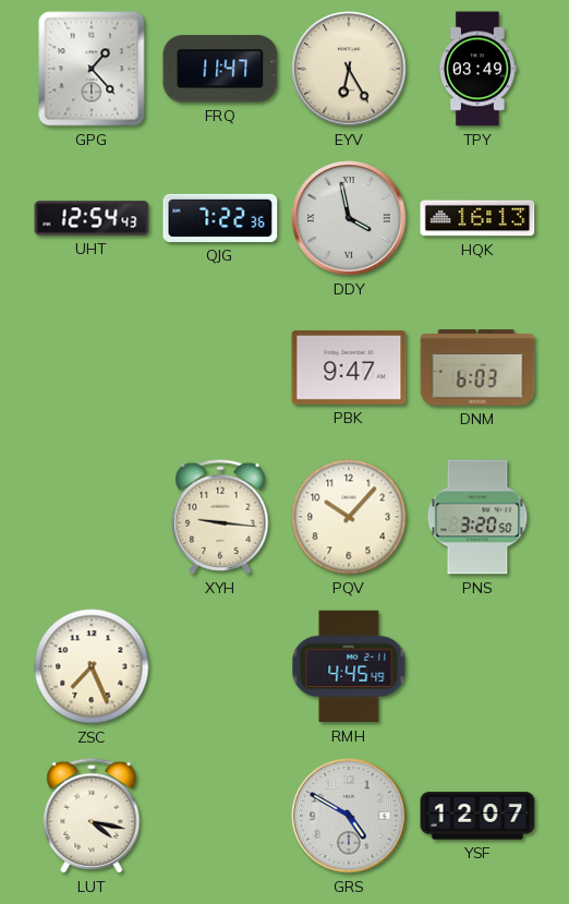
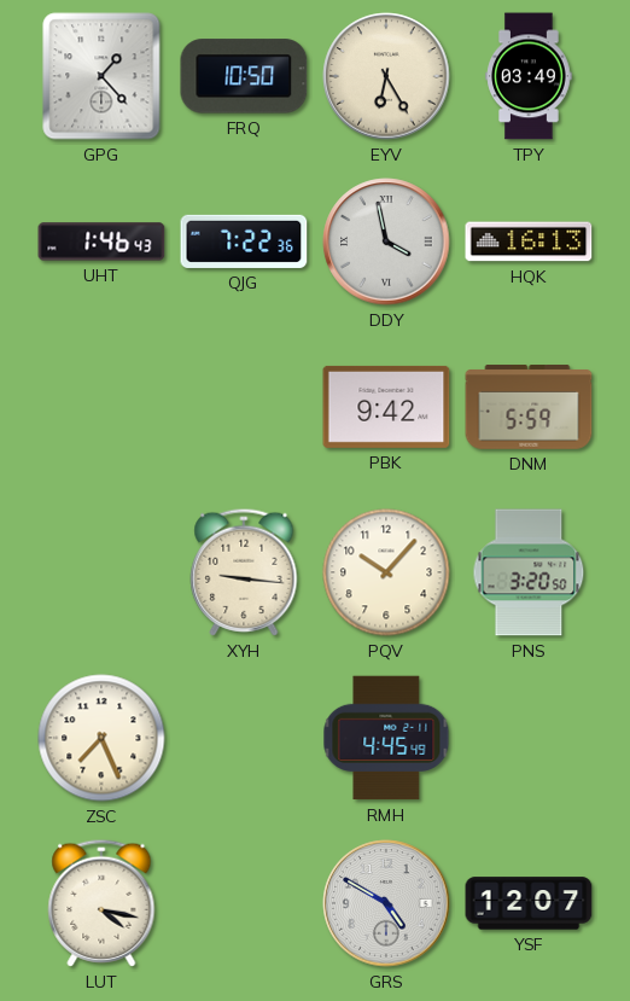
FRQ: 11:47 -> 10:50 (244, 76)
UHT: 12:54 -> 1:46 (101, 241)
PBK: 9:47 -> 9:42 (386, 407)
DNM: 6:03 -> 5:59 (529, 407)
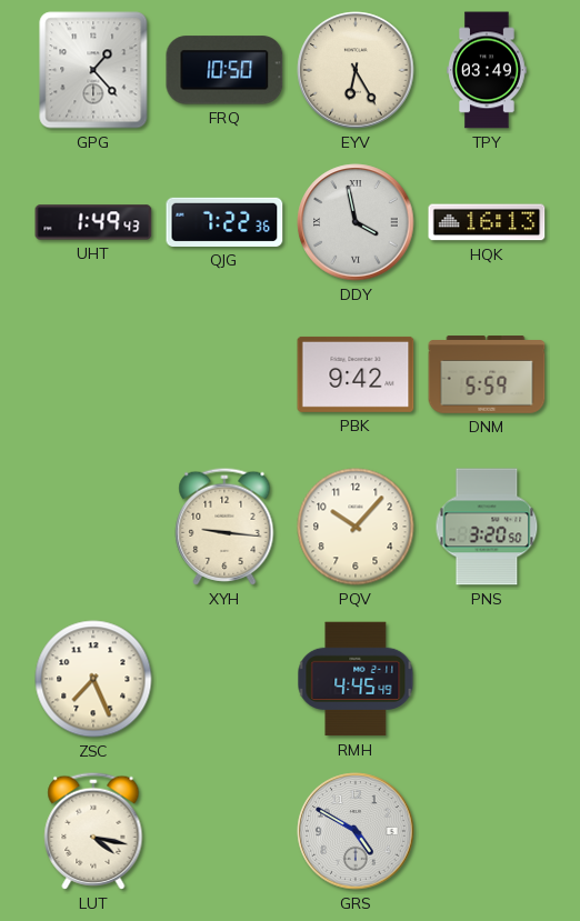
UHT: 1:46 -> 1:49 (93, 222)
YSF: 12:07 -> none (529, 903)
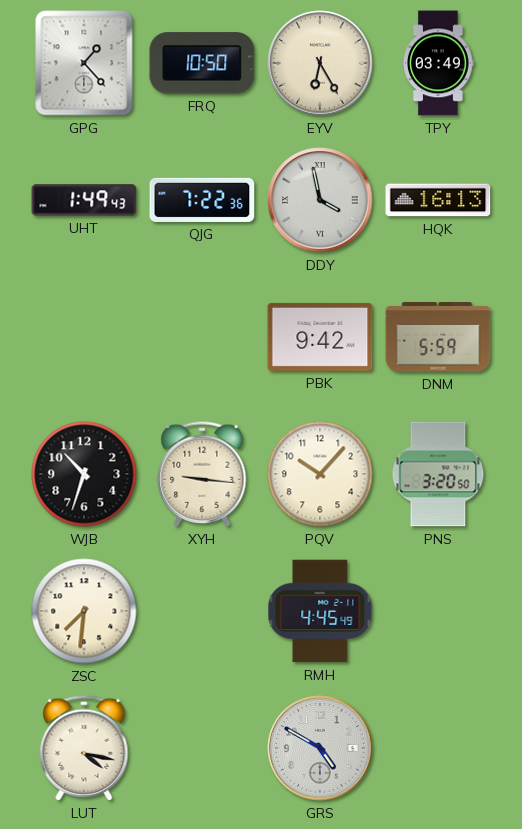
WJB: none -> 10:33 (84, 474)
ZSC: 7:26 -> 7:31 (84, 611)
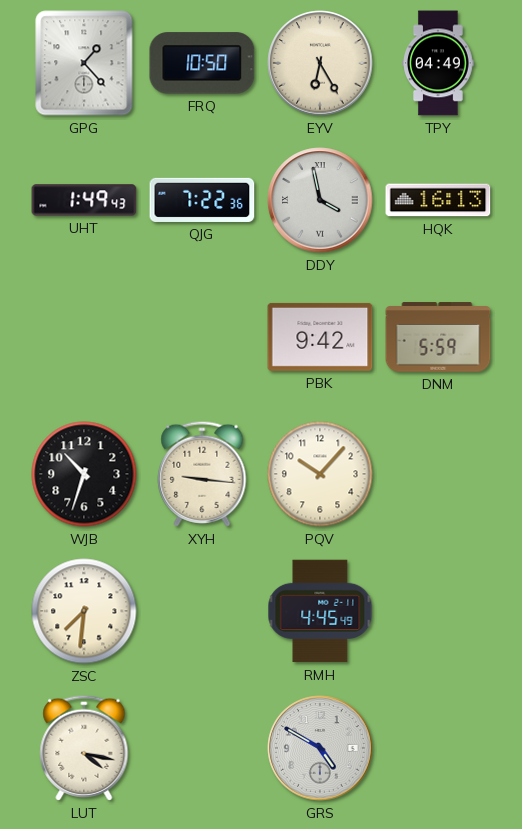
TPY: 03:49 -> 04:49 (438, 63)
PNS: 3:20 -> none (438, 474)
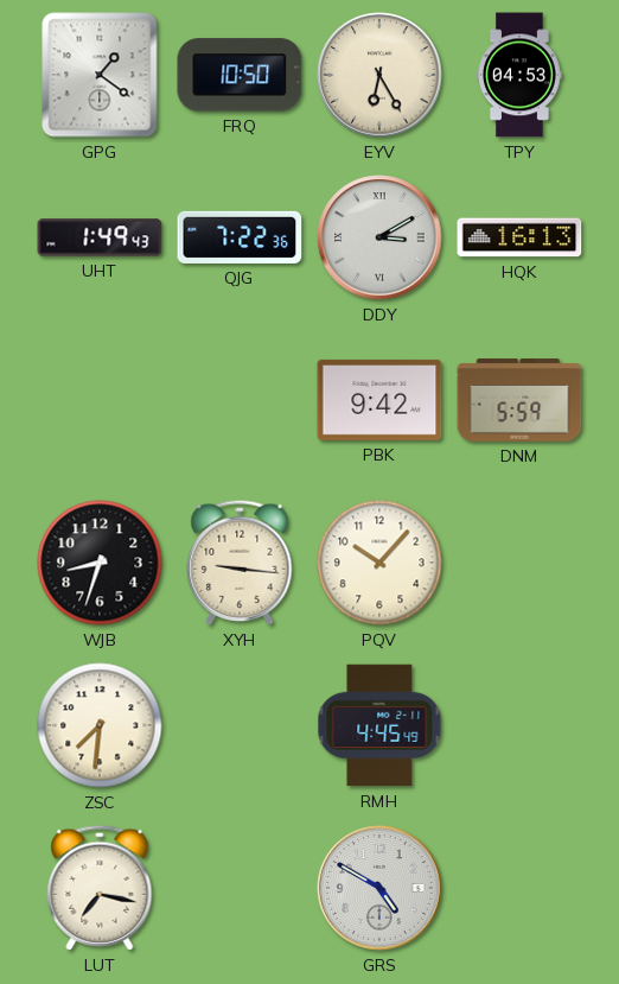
GPG: 1:23 -> 1:21 (100, 75)
TPY: 04:49 -> 04:53 (519, 75)
DDY: 3:58 -> 3:10 (379, 237)
WJB: 10:33 -> 8:33 (100, 563)
LUT: 4:17 -> 7:17 (100, 888)
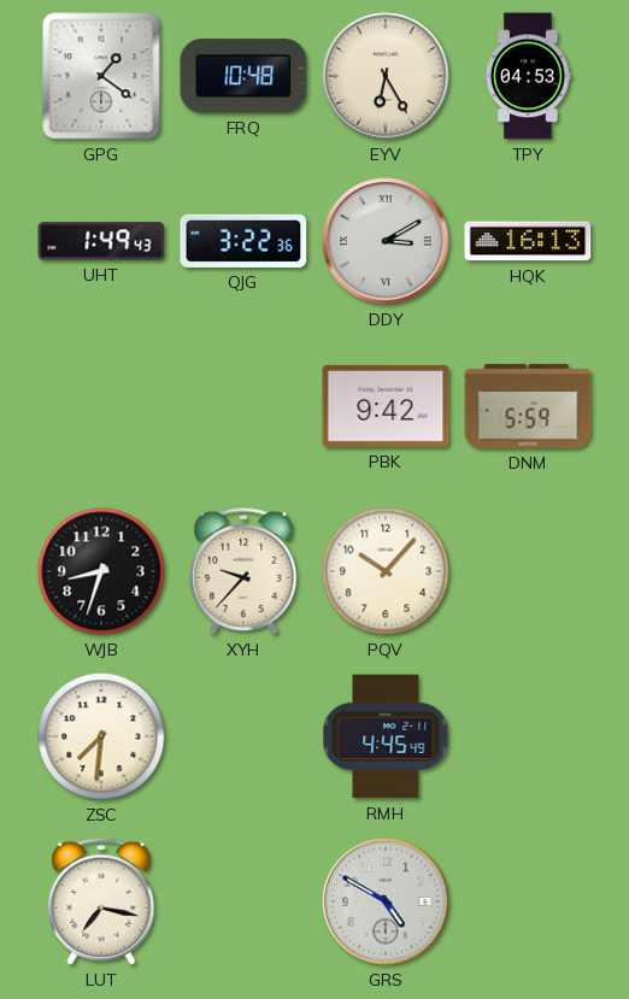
FRQ: 10:50 -> 10:48 (243, 76)
QJG: 7:22 -> 3:22 (243, 241)
XYH: 9:16 -> 9:37 (243, 571)
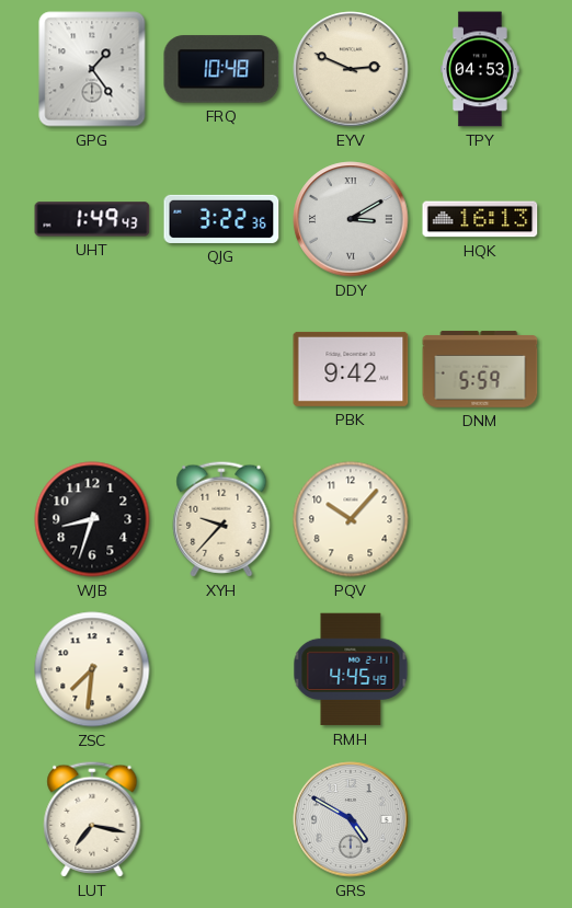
GPG: 1:21 -> 1:24 (92, 69)
EYV: 6:25 -> 2:49 (351, 69)
